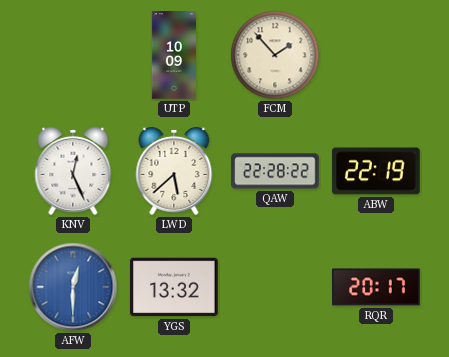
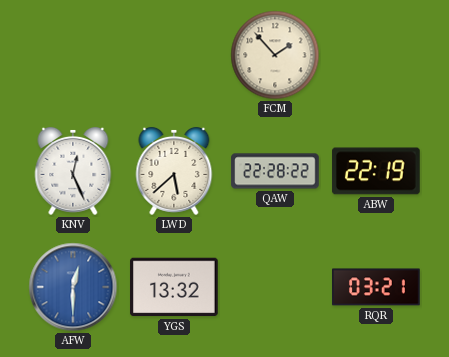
UTP: 10:09 -> none (174, 55)
RQR: 20:17 -> 03:21 (376, 287)
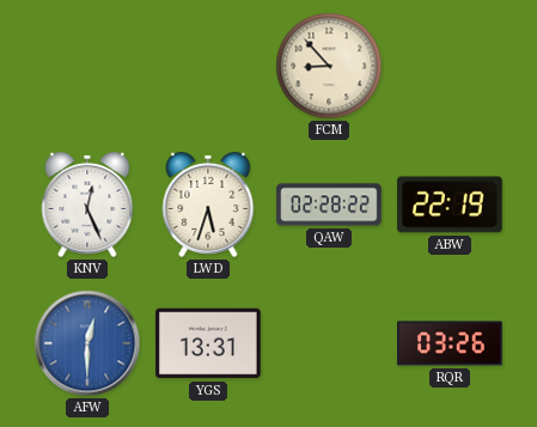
FCM: 1:53 -> 8:53 (329, 66)
LWD: 5:38 -> 5:33 (208, 205)
QAW: 22:28 -> 02:28 (329, 205)
YGS: 13:32 -> 13:31 (208, 343)
RQR: 03:21 -> 03:26 (450, 343)
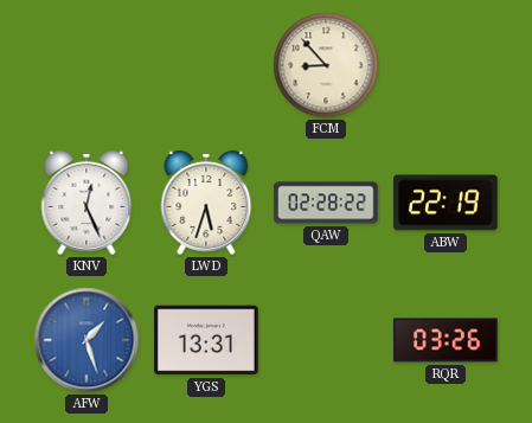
AFW: 12:30 -> 1:27 (86, 340)
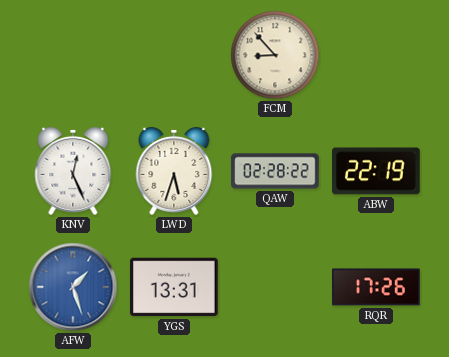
RQR: 03:26 -> 17:26 (376, 287)
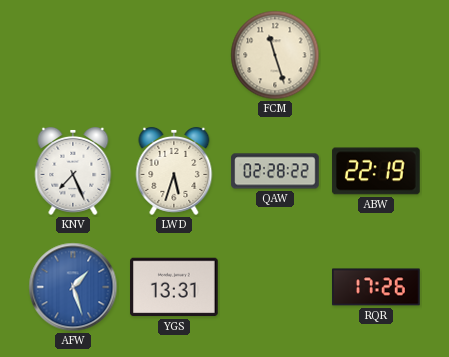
FCM: 8:53 -> 11:27 (275, 55)
KNV: 12:26 -> 7:26 (73, 171)
